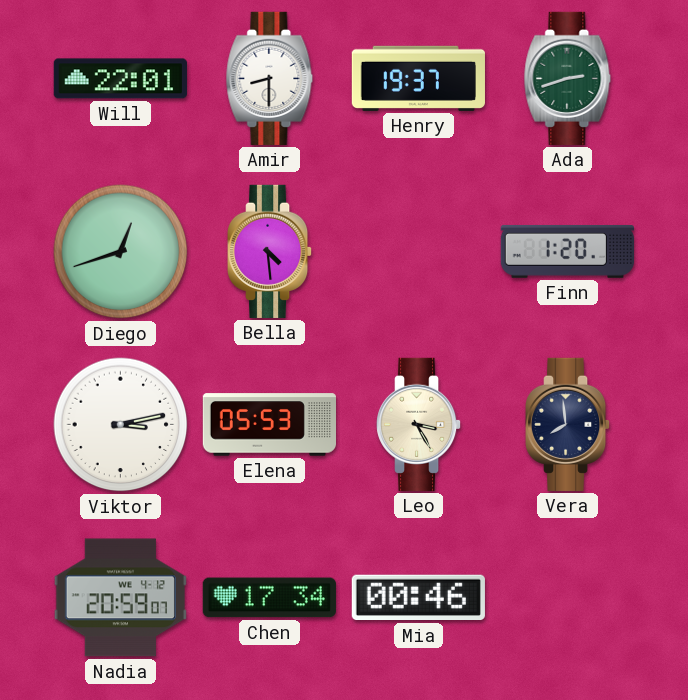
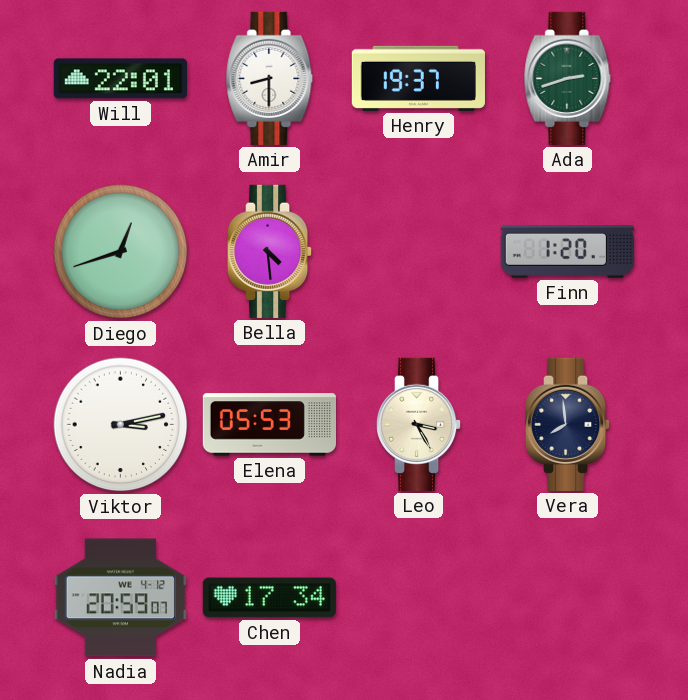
Mia: 00:46 -> none (418, 598)
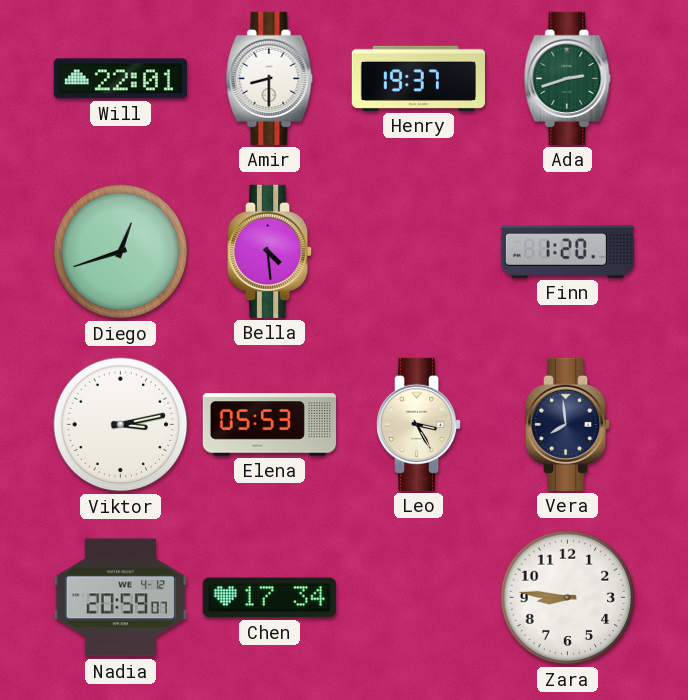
Zara: none -> 8:46 (568, 598)
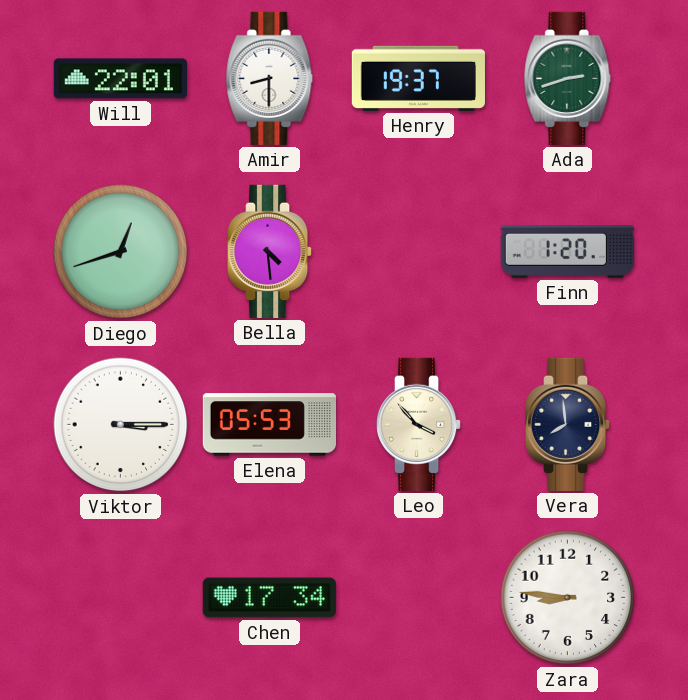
Viktor: 3:13 -> 3:15 (121, 425)
Leo: 3:25 -> 3:53 (419, 424)
Nadia: 20:59 -> none (120, 598)
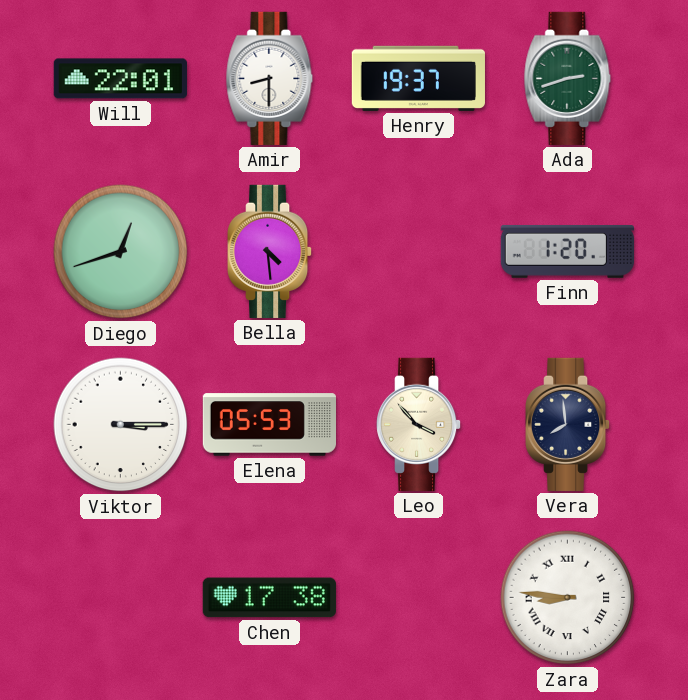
Chen: 17:34 -> 17:38 (269, 598)
Zara numerals: Arabic -> Roman (568, 598)
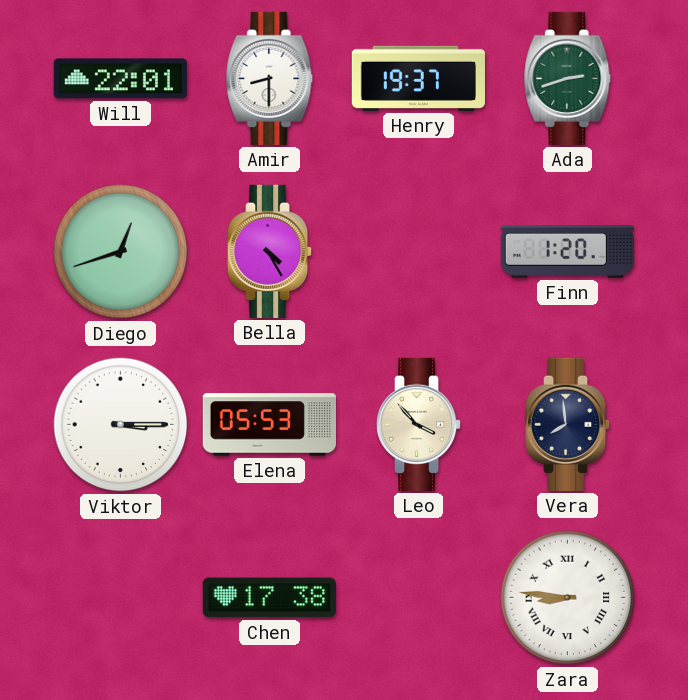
Bella: 4:29 -> 4:25 (270, 251)
